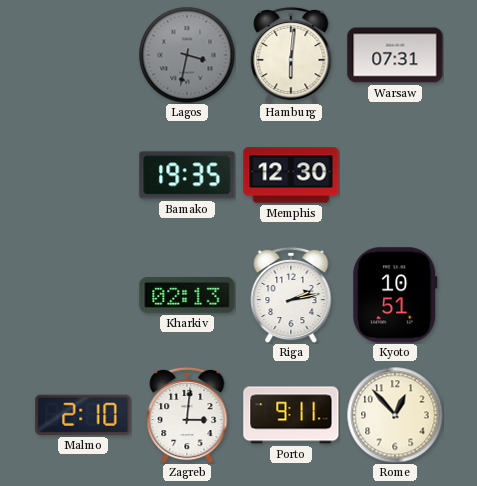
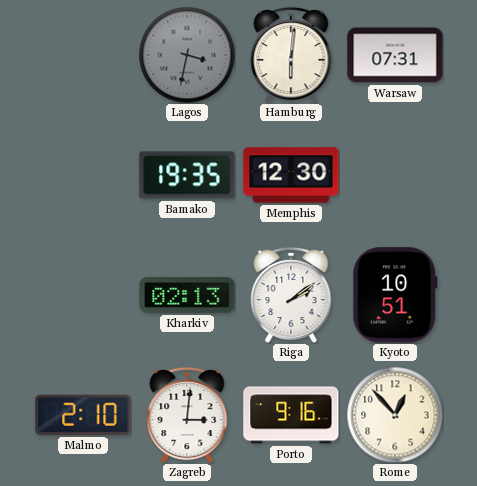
Riga: 2:13 -> 2:09 (291, 295)
Porto: 9:11 -> 9:16 (291, 415)
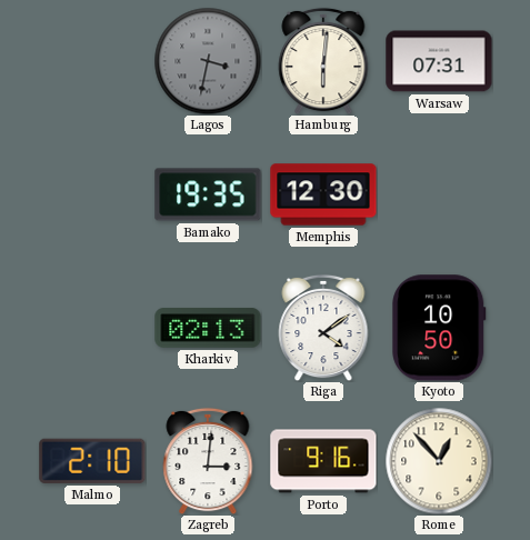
Riga: 2:09 -> 4:09 (323, 328)
Kyoto: 10:51 -> 10:50 (439, 328)
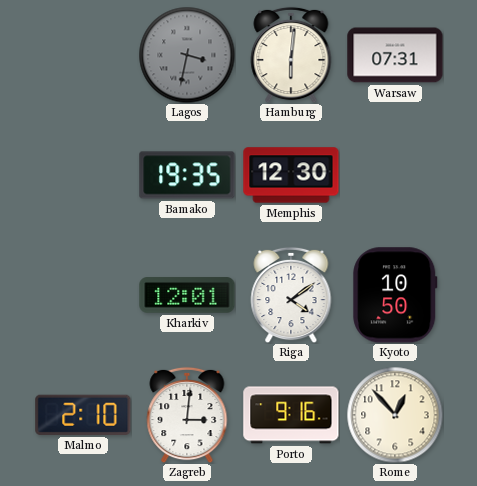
Kharkiv: 02:13 -> 12:01 (187, 295)
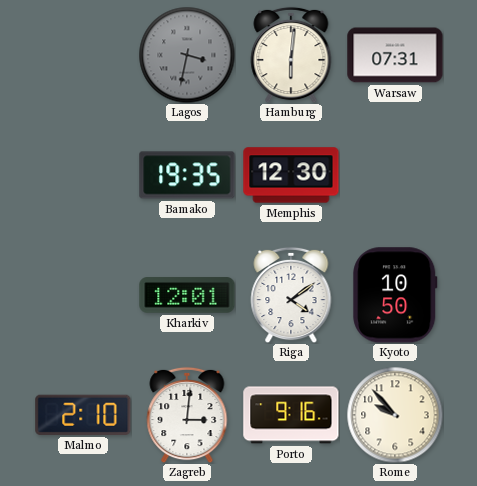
Rome: 12:53 -> 9:53 (395, 415)
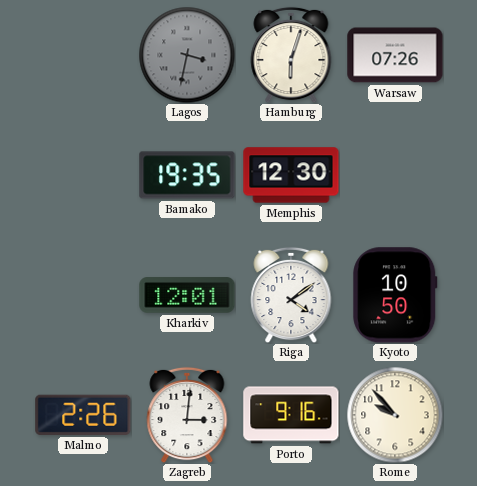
Hamburg: 6:01 -> 6:03 (291, 55)
Warsaw: 07:31 -> 07:26 (395, 55)
Malmo: 2:10 -> 2:26 (83, 415)
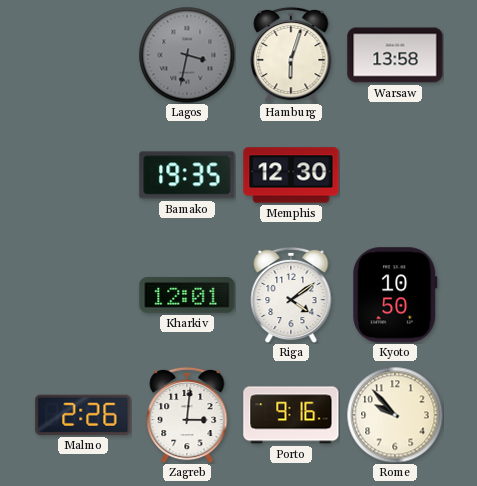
Warsaw: 07:26 -> 13:58 (395, 55)
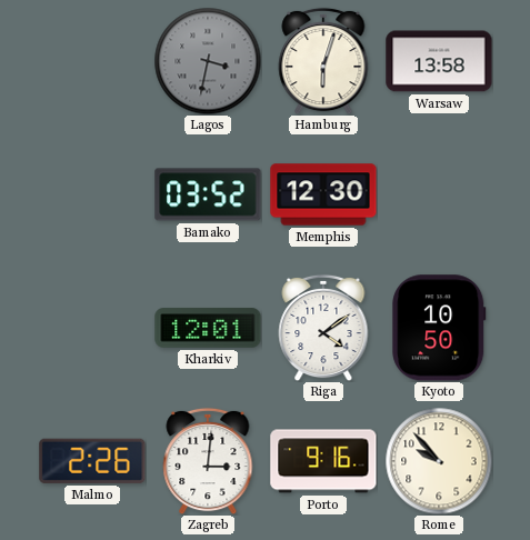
Bamako: 19:35 -> 03:52 (208, 194)
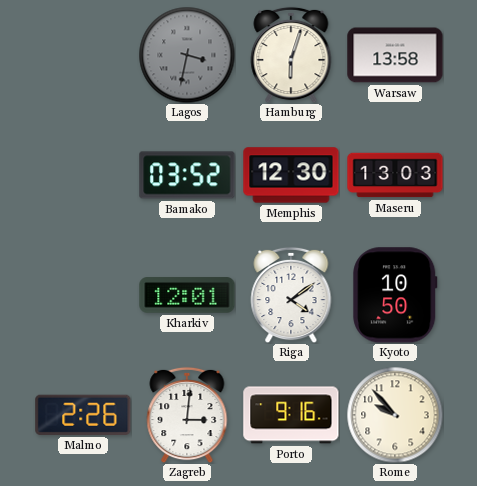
Maseru: none -> 13:03 (395, 175)
